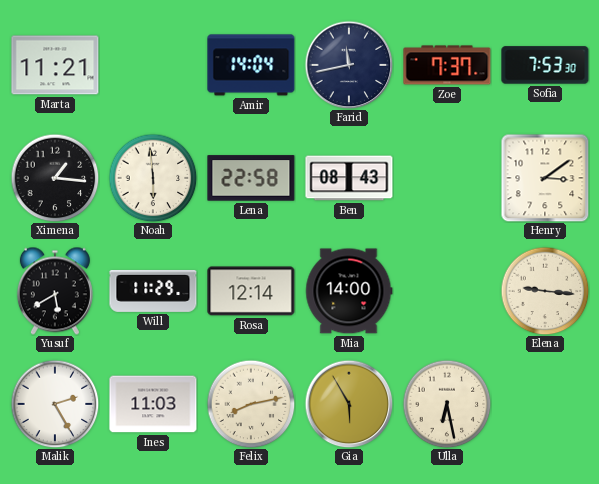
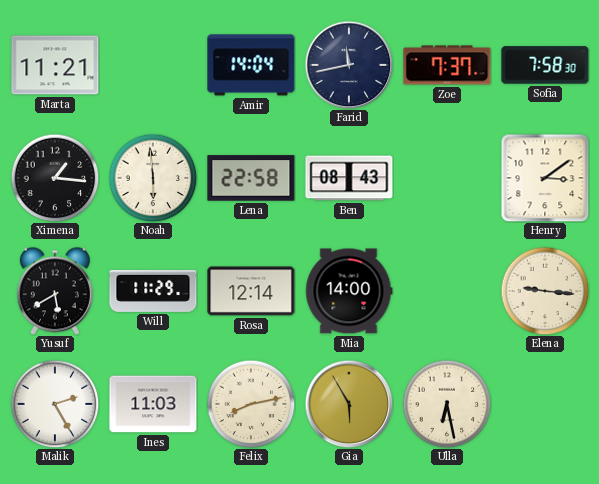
Sofia: 7:53 -> 7:58 (545, 65)
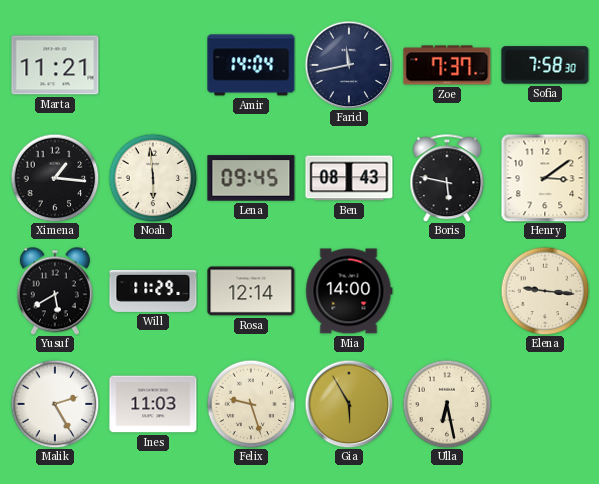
Lena: 22:58 -> 09:45 (251, 178)
Boris: none -> 5:47 (447, 178)
Felix: 8:13 -> 9:27 (251, 404)
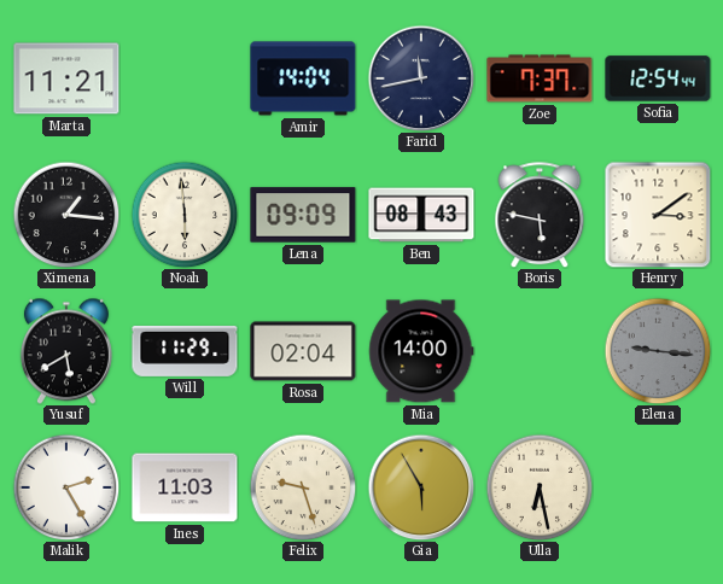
Sofia: 7:58 -> 12:54 (658, 78)
Lena: 09:45 -> 09:09 (303, 215)
Rosa: 12:14 -> 02:04 (303, 351)
Elena dial: cream -> grey (658, 351)
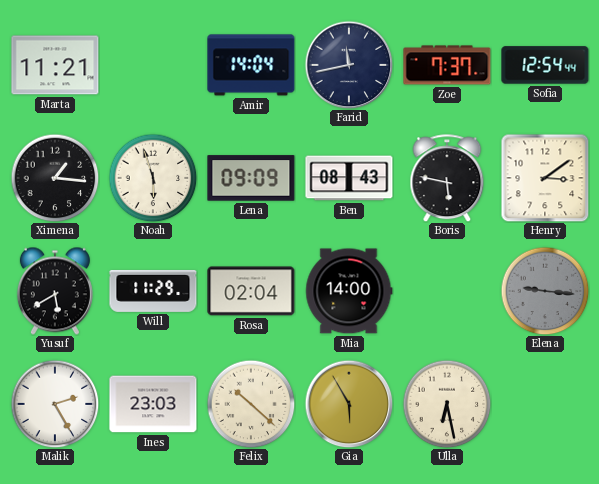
Noah: 5:59 -> 5:57 (153, 178)
Ines: 11:03 -> 23:03 (153, 404)
Felix: 9:27 -> 10:22 (251, 404)
